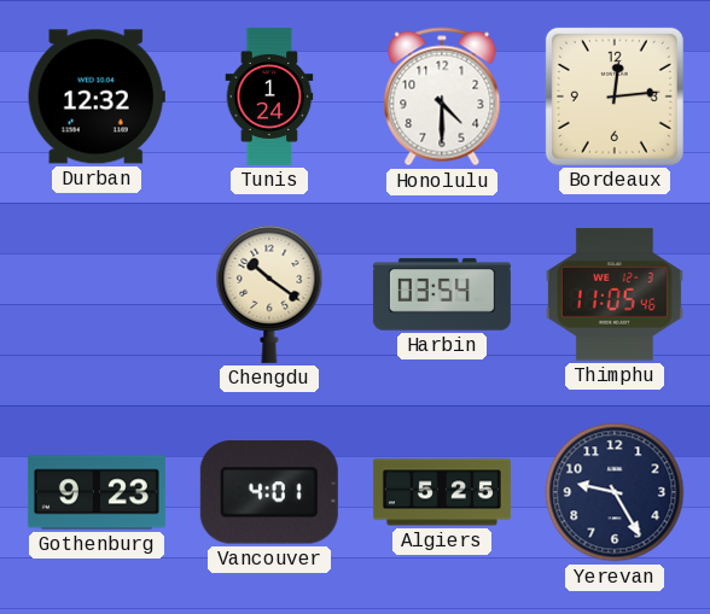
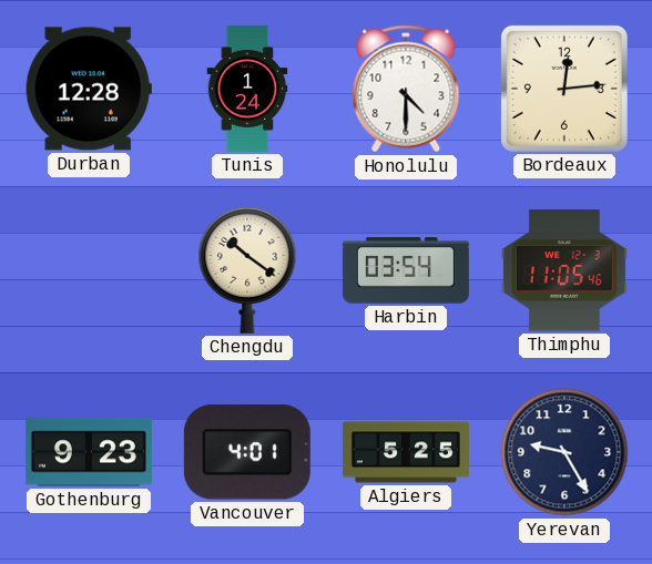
Durban: 12:32 -> 12:28 (89, 89)
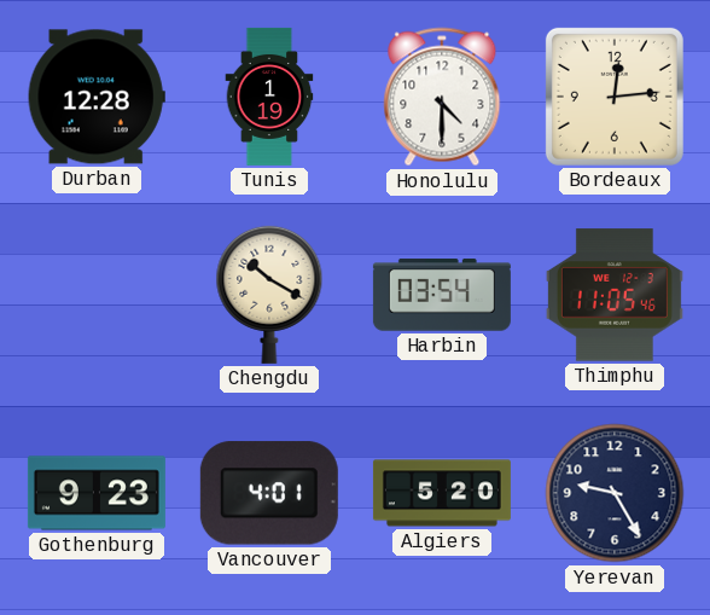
Tunis: 1:24 -> 1:19 (269, 97)
Chengdu: 10:21 -> 10:20 (269, 295)
Algiers: 5:25 -> 5:20 (442, 493)
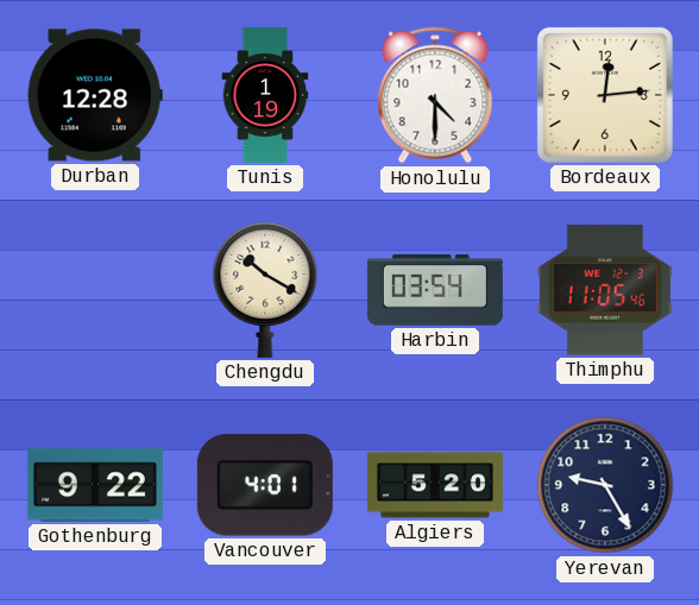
Gothenburg: 9:23 -> 9:22 (95, 485)
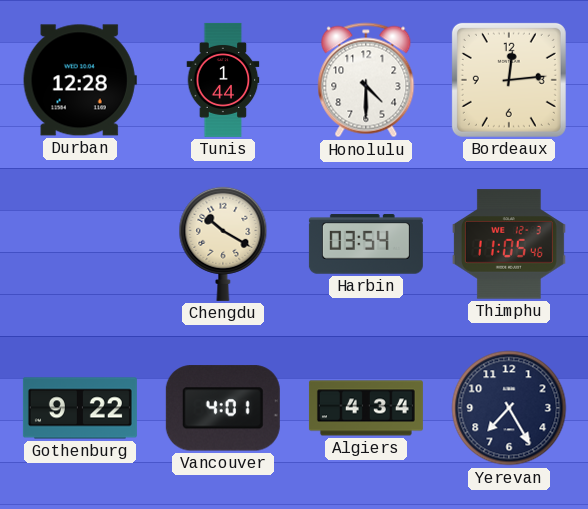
Tunis: 1:19 -> 1:44 (223, 80)
Algiers: 5:20 -> 4:34 (366, 408)
Yerevan: 9:25 -> 7:25 (509, 408)
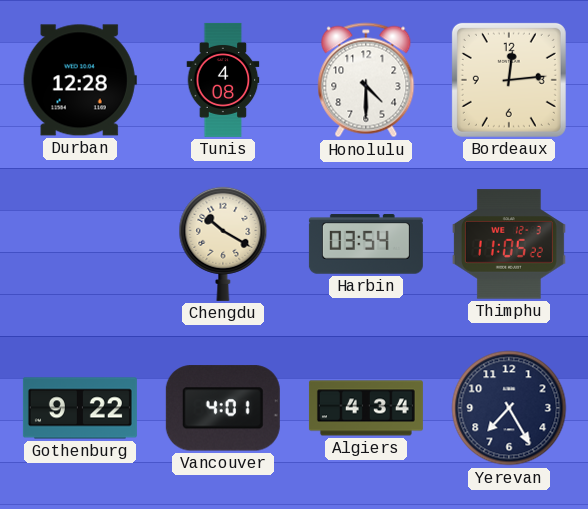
Tunis: 1:44 -> 4:08 (223, 80)
Thimphu: 11:05:46 -> 11:05:22 (509, 244)
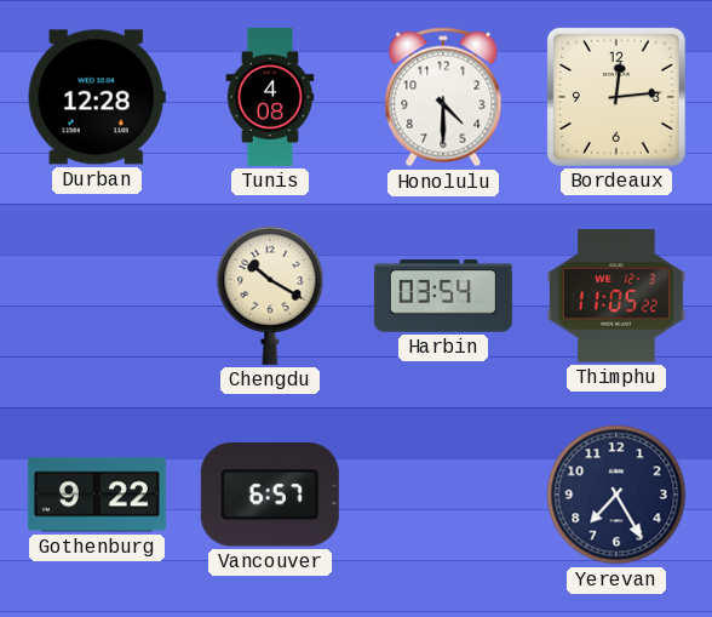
Vancouver: 4:01 -> 6:57 (270, 495)
Algiers: 4:34 -> none (366, 408)
